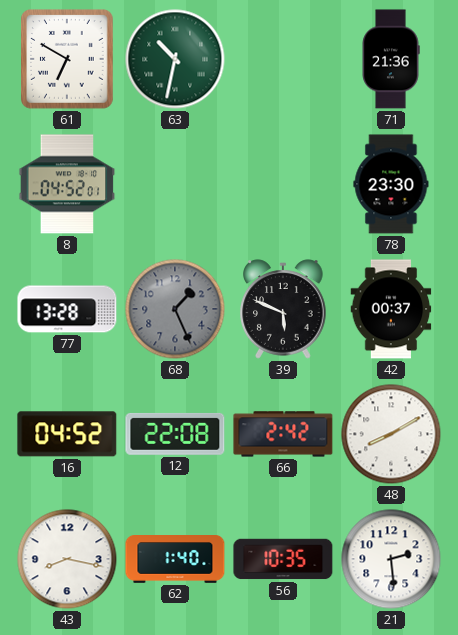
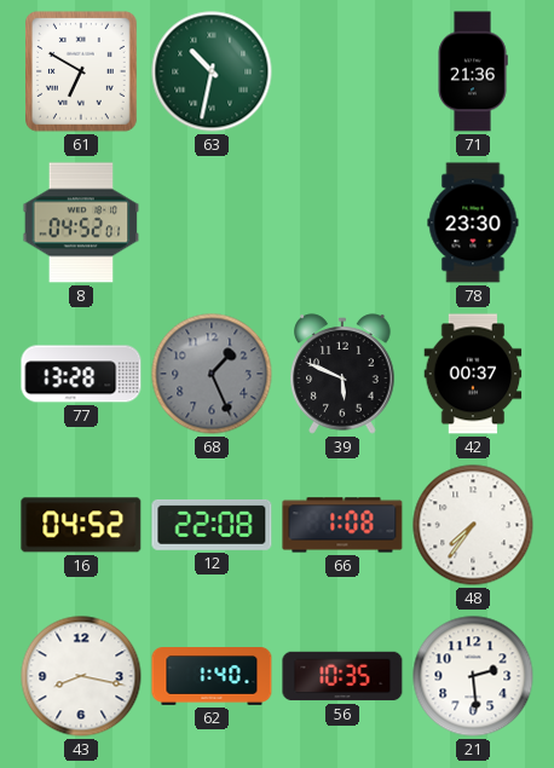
66: 2:42 -> 1:08 (342, 525)
48: 8:10 -> 7:36 (473, 525)
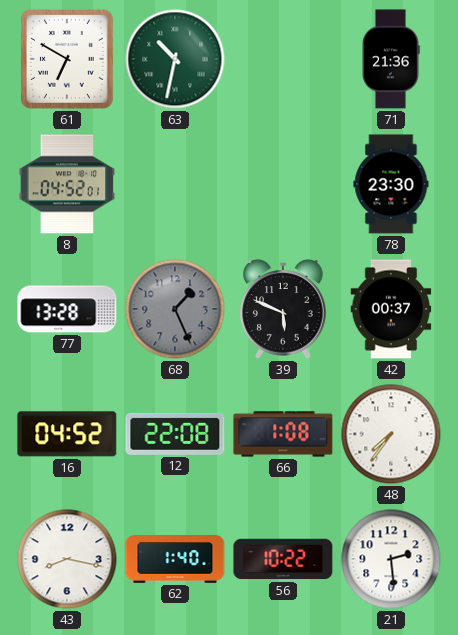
56: 10:35 -> 10:22 (283, 559)
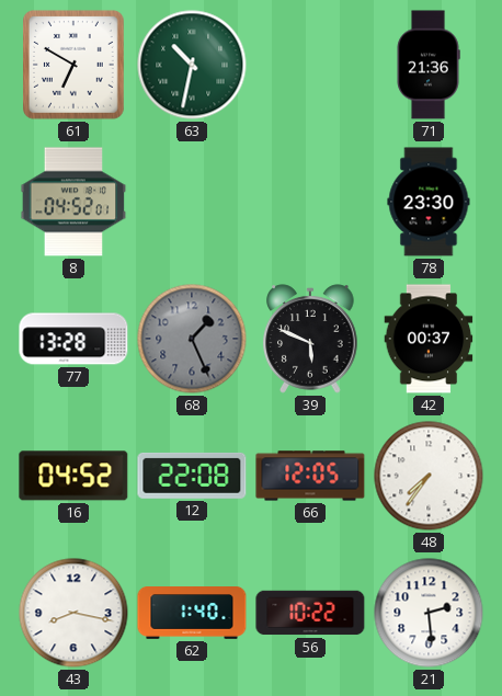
66: 1:08 -> 12:05 (310, 476)
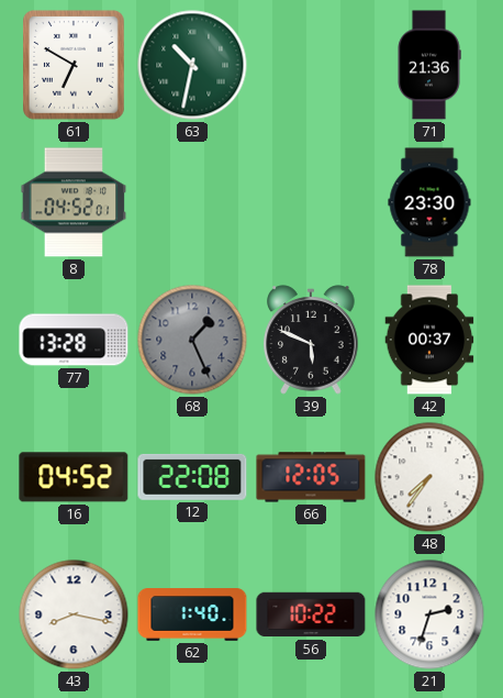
21: 2:29 -> 2:33 (429, 614)
